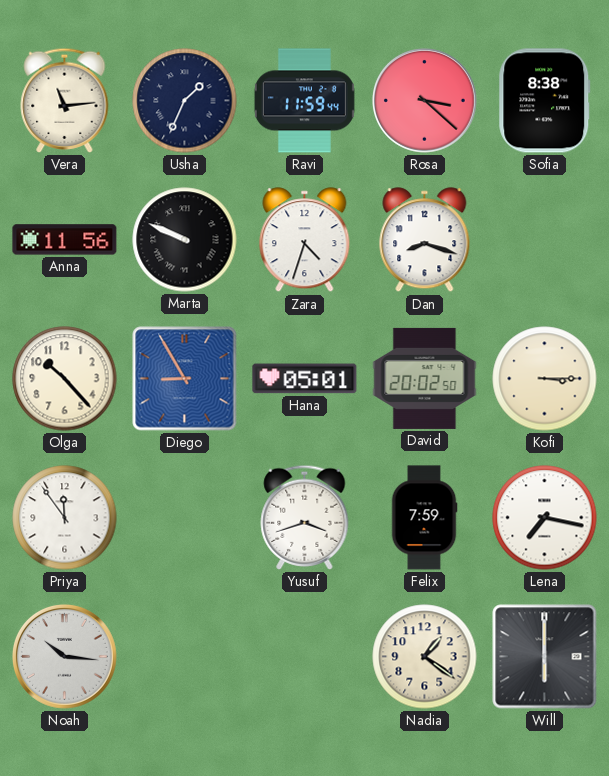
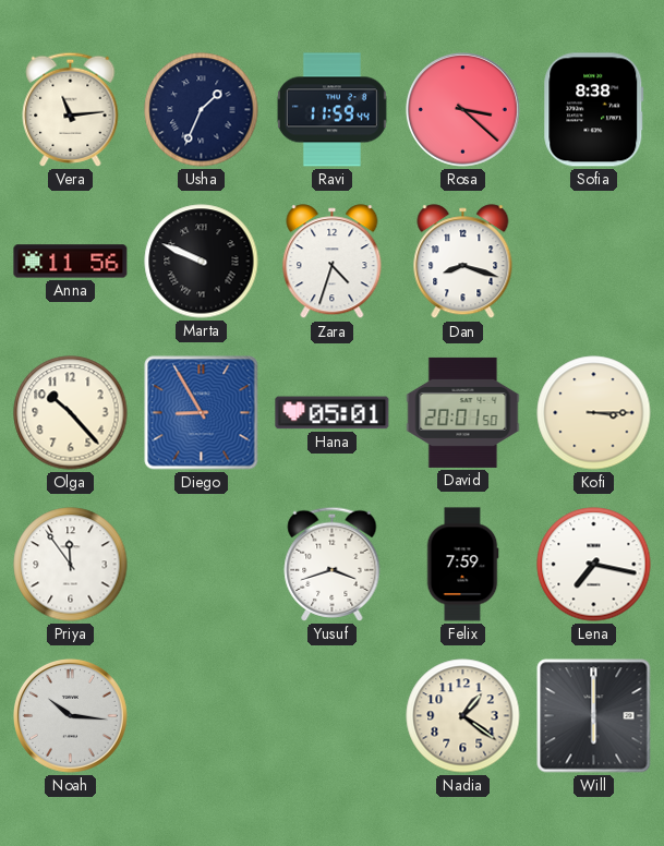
David: 20:02 -> 20:01 (463, 412)
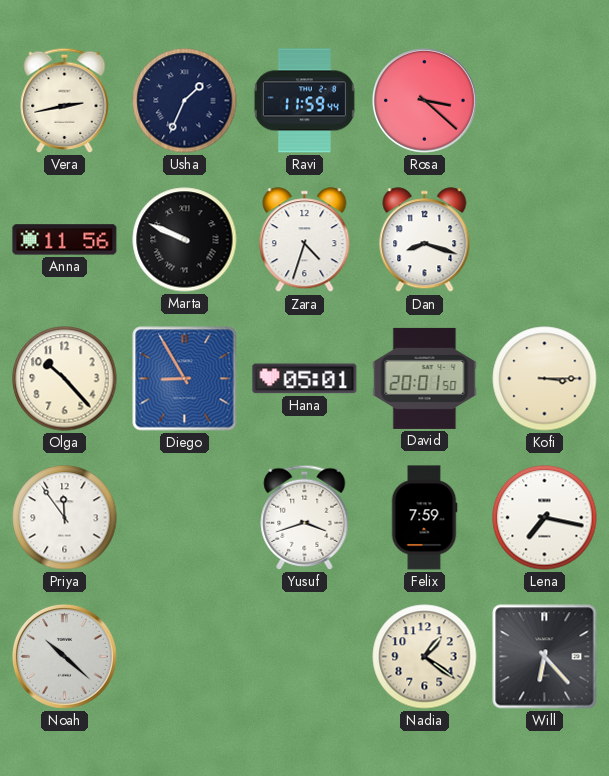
Vera: 11:14 -> 2:43 (65, 100)
Sofia: 8:38 -> none (594, 110)
Noah: 10:16 -> 10:22 (64, 656)
Will: 6:00 -> 6:23 (545, 657)
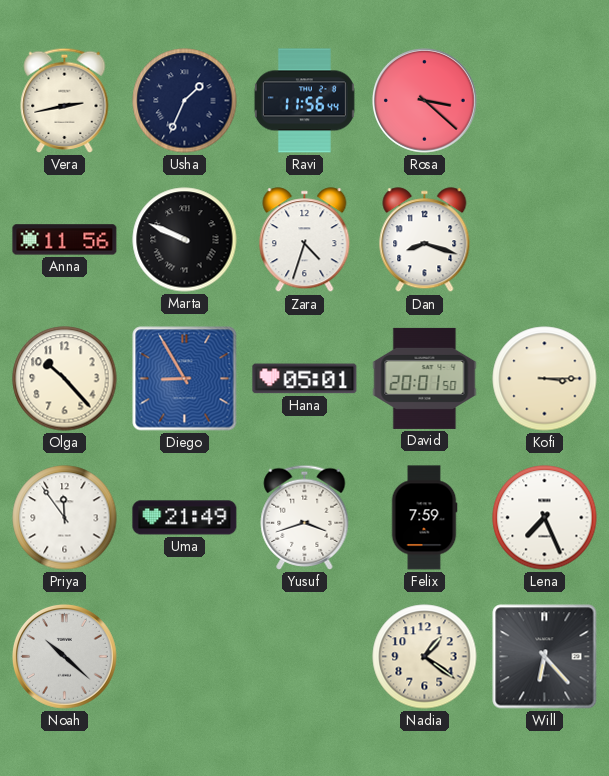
Ravi: 11:59 -> 11:56 (304, 101)
Uma: none -> 21:49 (185, 518)
Lena: 7:17 -> 7:26 (545, 518)
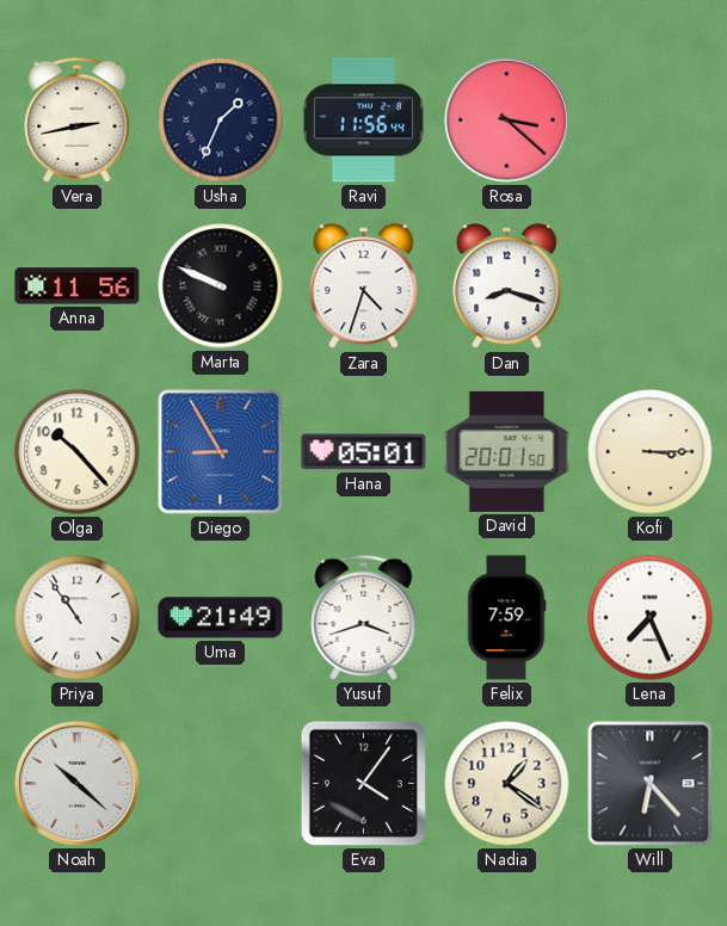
Priya: 11:54 -> 10:54 (78, 618)
Eva: none -> 4:06 (363, 783)
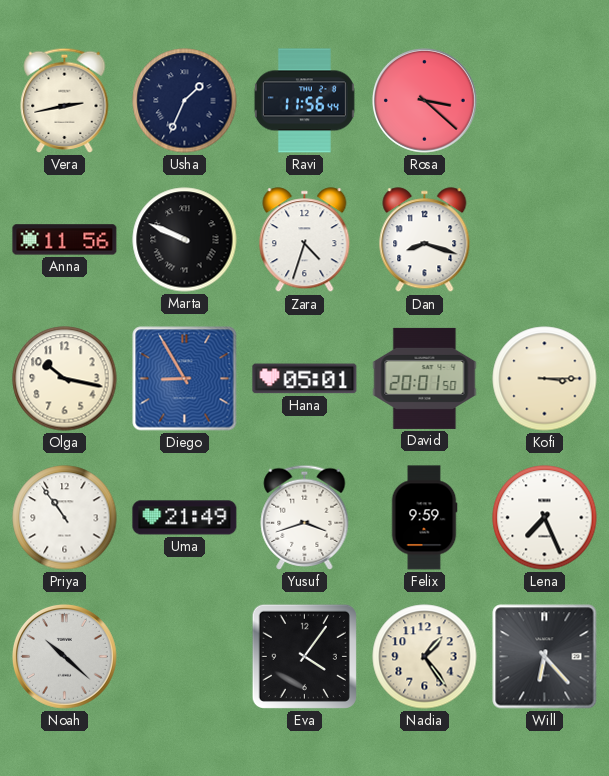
Olga: 10:23 -> 10:17 (65, 379)
Felix: 7:59 -> 9:59 (424, 518)
Nadia: 1:21 -> 1:24 (425, 657)
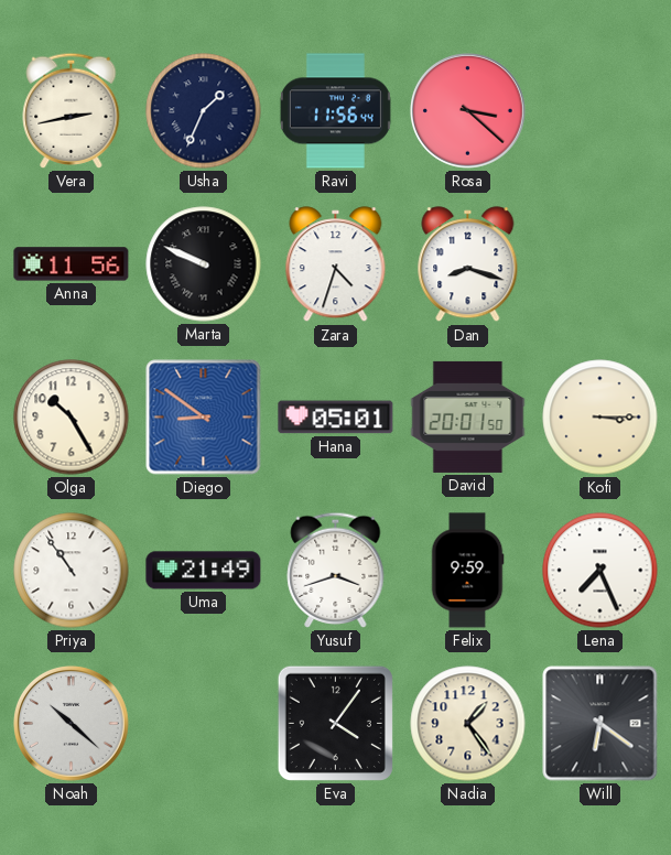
Olga: 10:17 -> 10:25 (72, 418)
Diego: 8:55 -> 8:51 (204, 418)
Will: 6:23 -> 6:21 (600, 724)
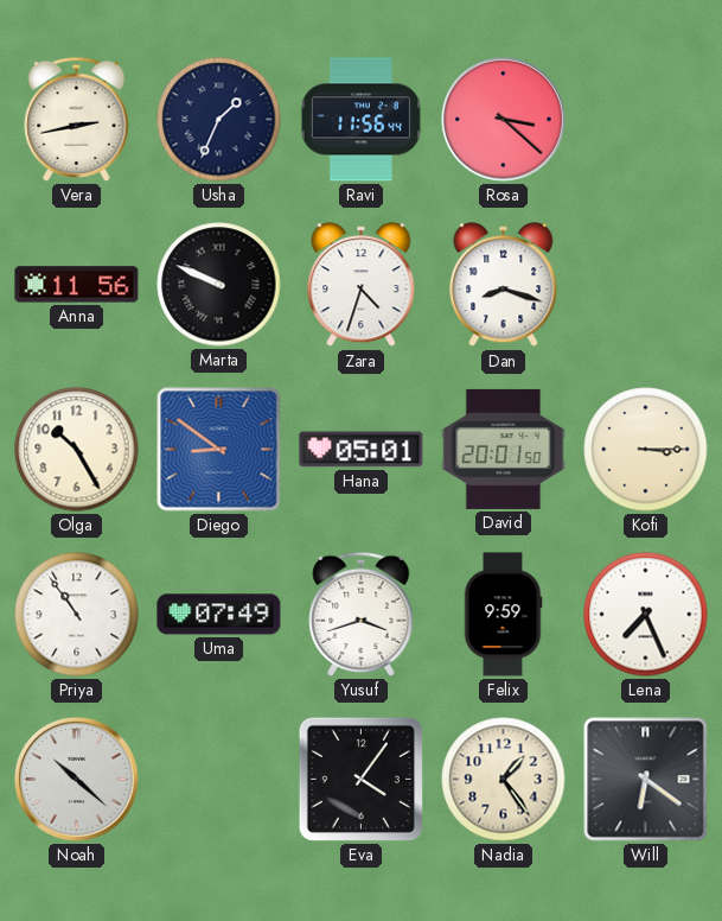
Uma: 21:49 -> 07:49 (219, 615)
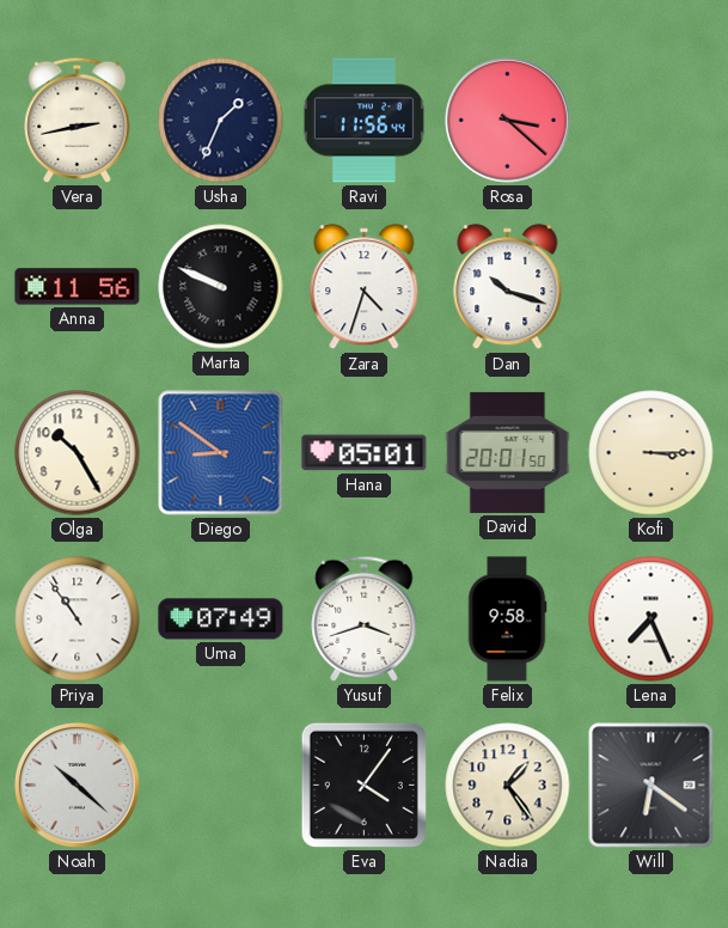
Dan: 8:18 -> 10:18 (508, 287)
Felix: 9:59 -> 9:58 (507, 619)
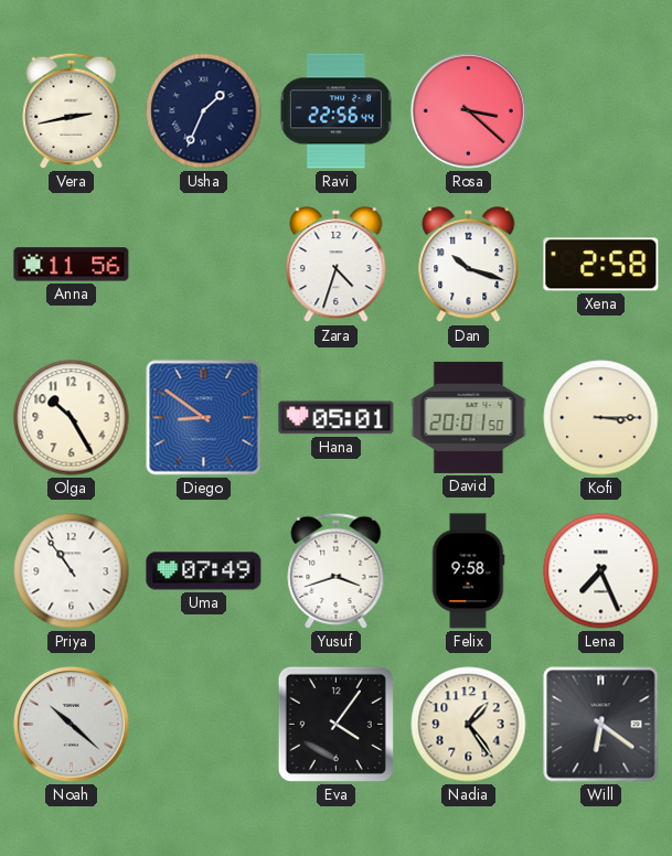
Ravi: 11:56 -> 22:56 (335, 111)
Marta: 9:49 -> none (221, 287)
Xena: none -> 2:58 (601, 265)
